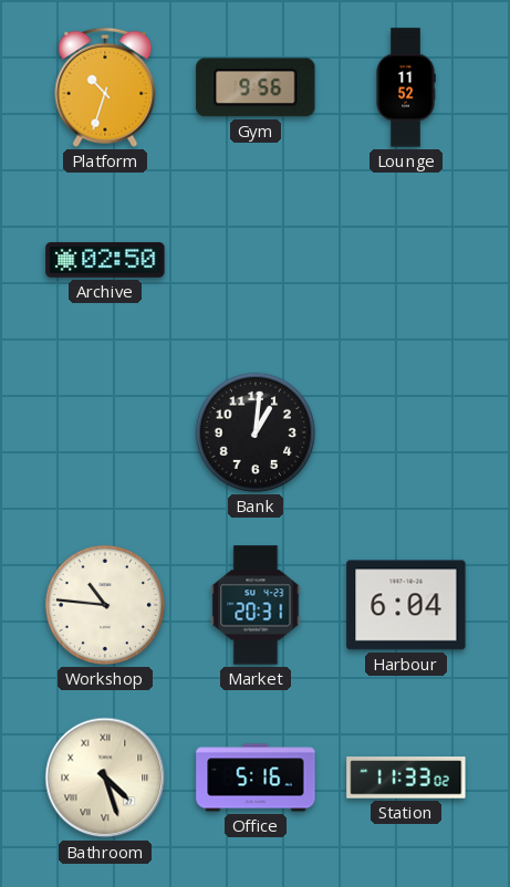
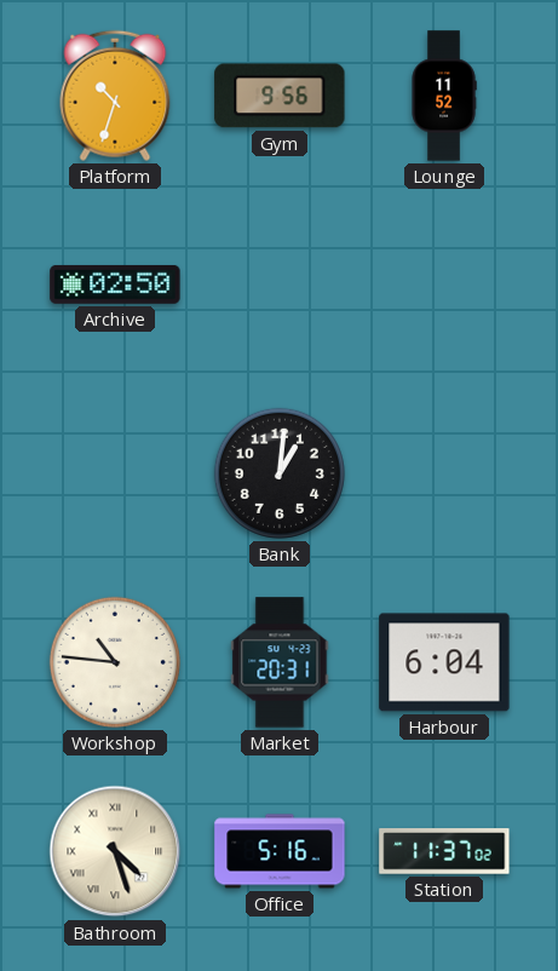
Station: 11:33 -> 11:37 (444, 851)
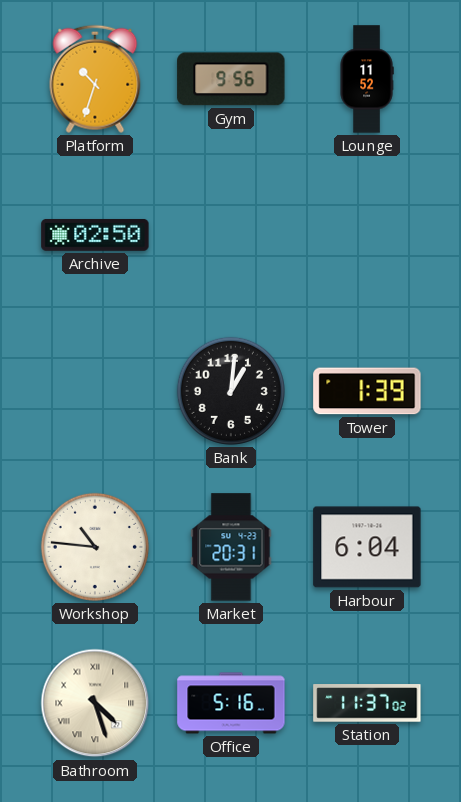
Tower: none -> 1:39 (367, 391)
